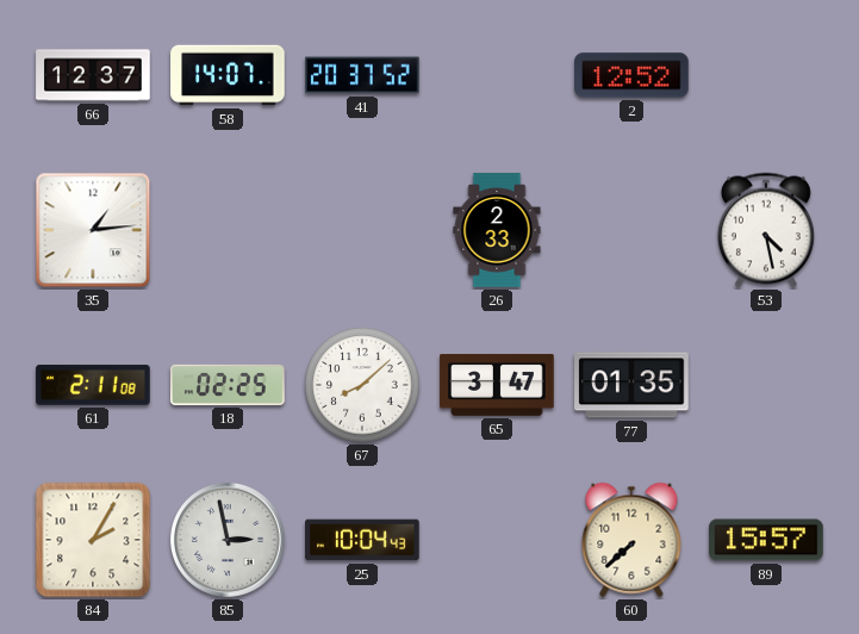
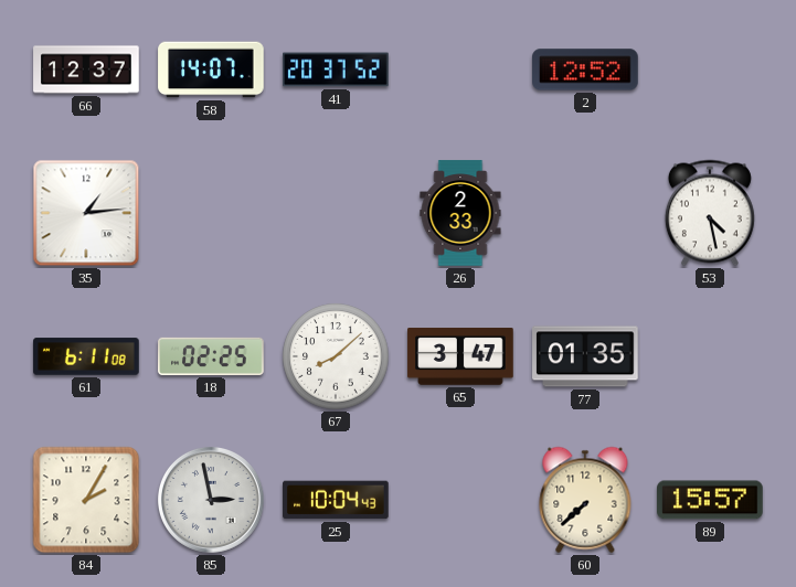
61: 2:11 -> 6:11 (86, 356)
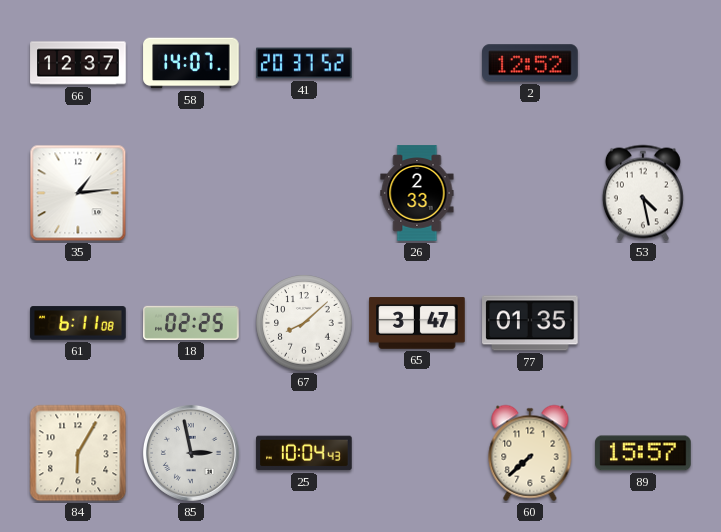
84: 2:05 -> 6:05 (78, 453)
